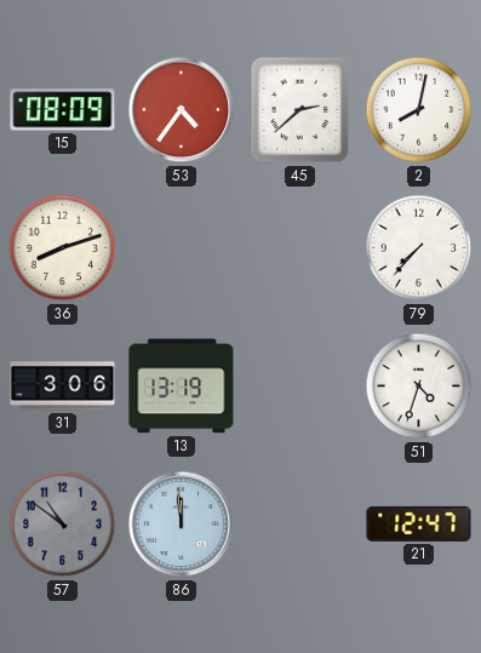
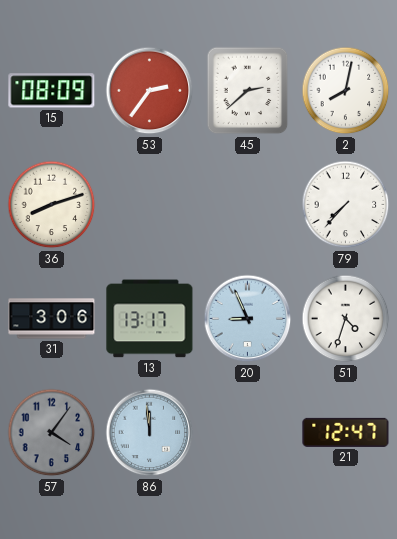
53: 4:36 -> 2:36 (150, 91)
13: 13:19 -> 13:17 (150, 319)
20: none -> 8:56 (248, 319)
57: 10:51 -> 4:06 (52, 433)
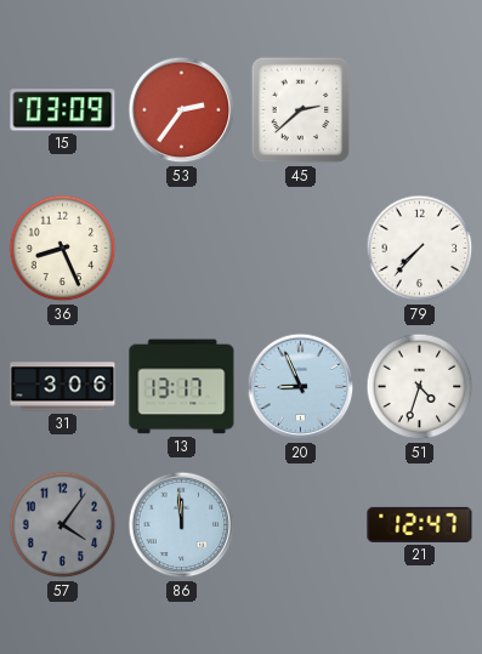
15: 08:09 -> 03:09 (63, 110)
2: 8:02 -> none (346, 91)
36: 8:12 -> 8:26 (63, 249)
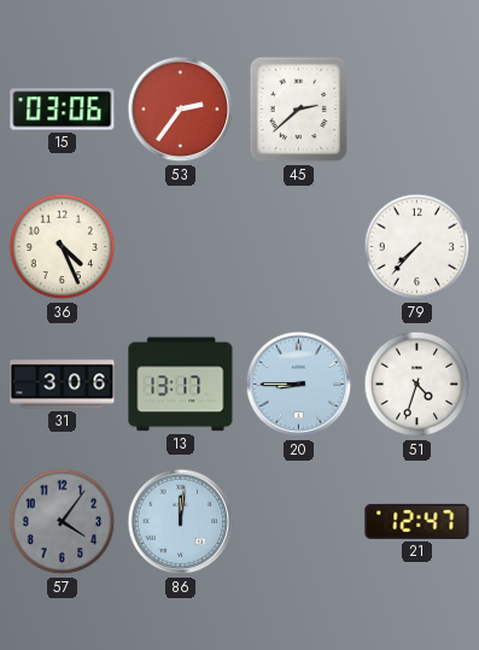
15: 03:09 -> 03:06 (63, 110)
36: 8:26 -> 4:26 (63, 247)
20: 8:56 -> 8:45 (299, 385)
86: 11:59 -> 12:01 (181, 522)
